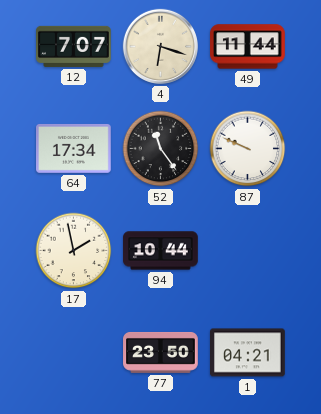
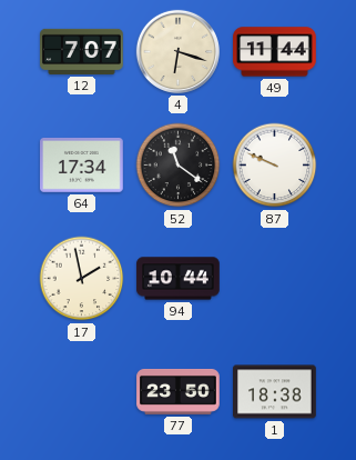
52: 11:24 -> 11:21 (179, 166)
1: 04:21 -> 18:38 (275, 392)
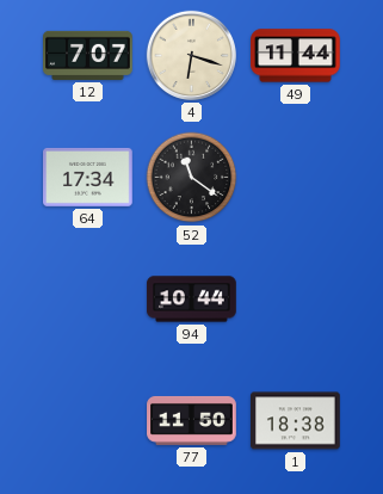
87: 9:49 -> none (275, 166)
17: 1:58 -> none (82, 279)
77: 23:50 -> 11:50 (192, 420)
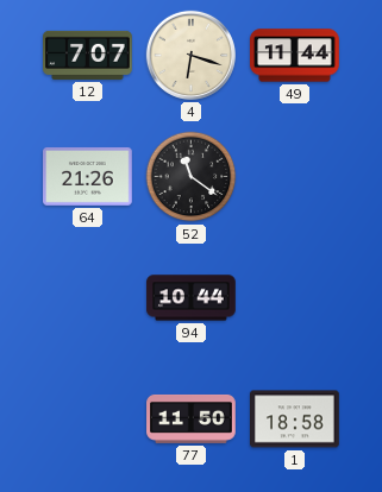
64: 17:34 -> 21:26 (88, 176)
1: 18:38 -> 18:58 (295, 420)
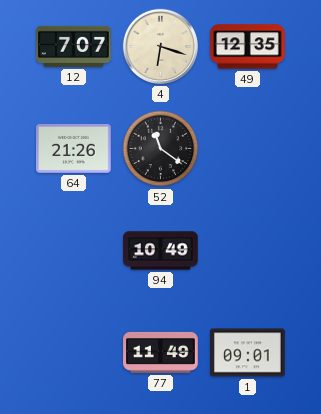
49: 11:44 -> 12:35 (248, 47)
94: 10:44 -> 10:49 (161, 251)
77: 11:50 -> 11:49 (161, 352)
1: 18:58 -> 09:01 (248, 353)
